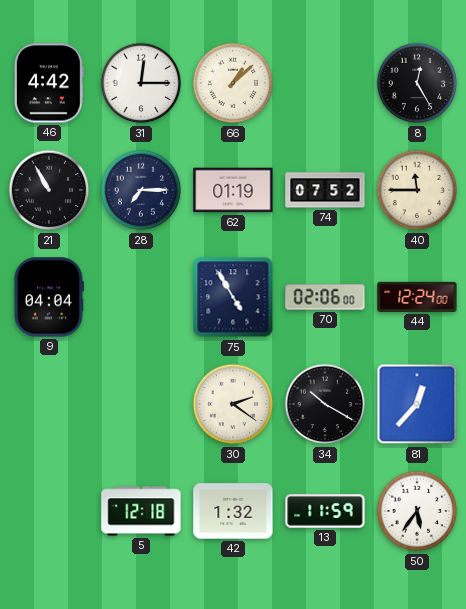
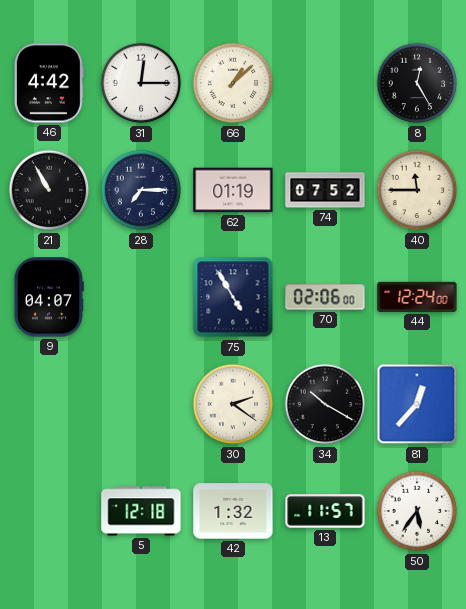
9: 04:04 -> 04:07 (48, 297)
13: 11:59 -> 11:57 (325, 511)
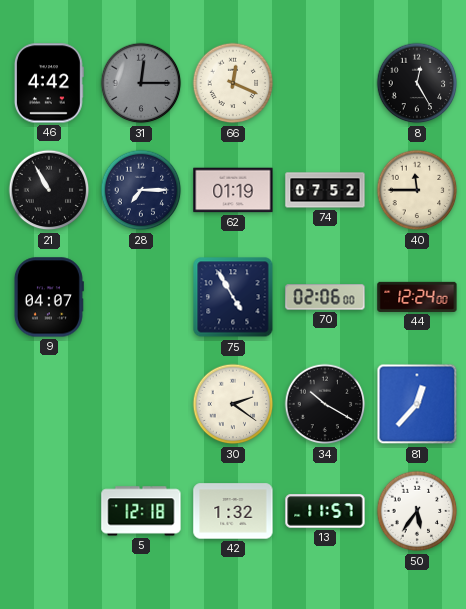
31 dial: white -> grey (141, 83)
66: 1:08 -> 12:19 (233, 83)
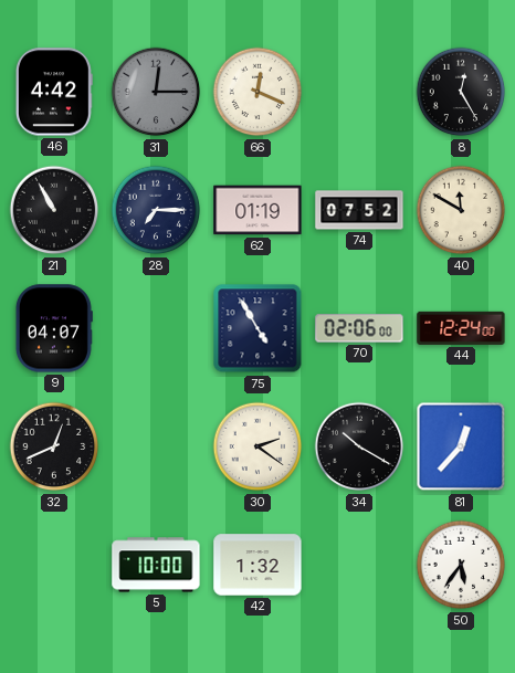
40: 11:45 -> 11:50 (461, 210)
32: none -> 12:41 (54, 446)
5: 12:18 -> 10:00 (156, 565)
13: 11:57 -> none (325, 511)
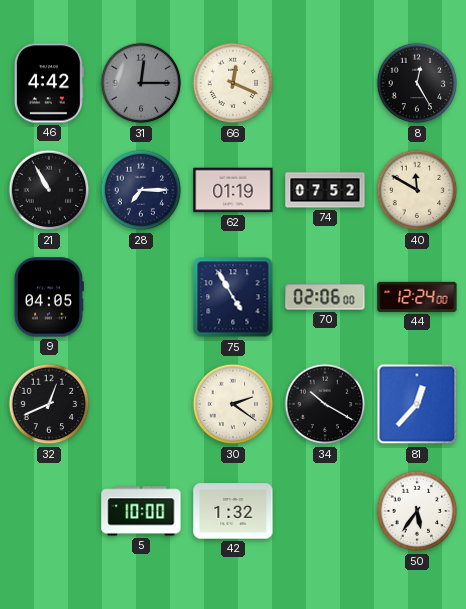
9: 04:07 -> 04:05 (48, 297)
